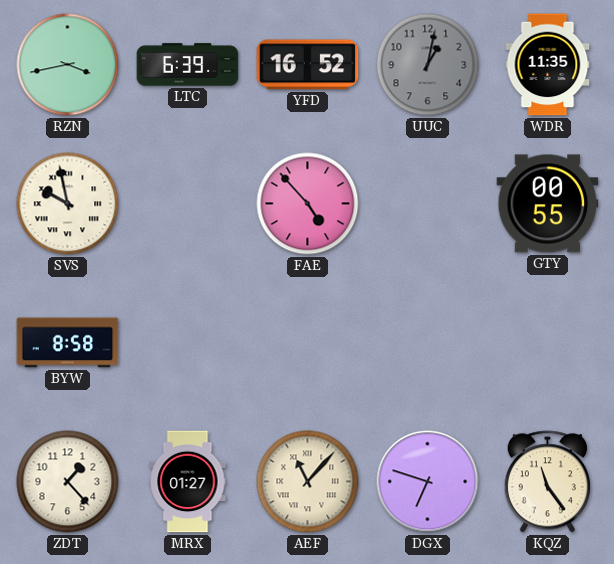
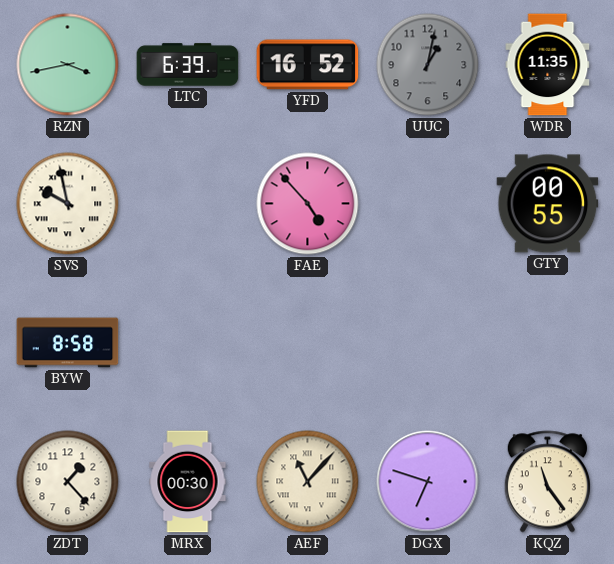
MRX: 01:27 -> 00:30 (188, 482)
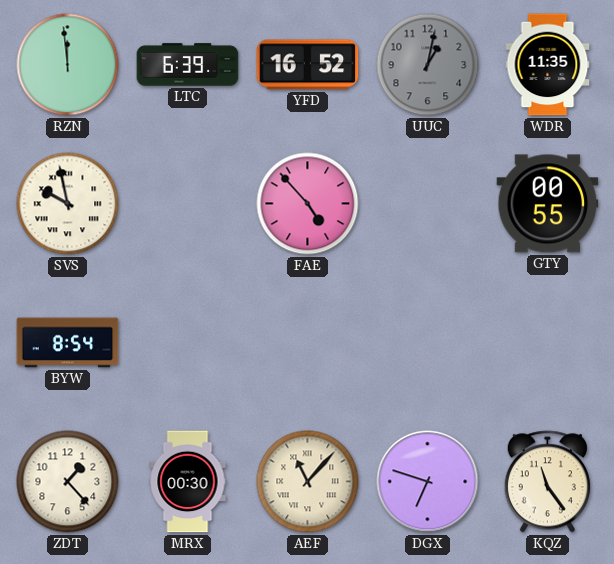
RZN: 3:43 -> 11:59 (68, 65)
BYW: 8:58 -> 8:54 (68, 343)
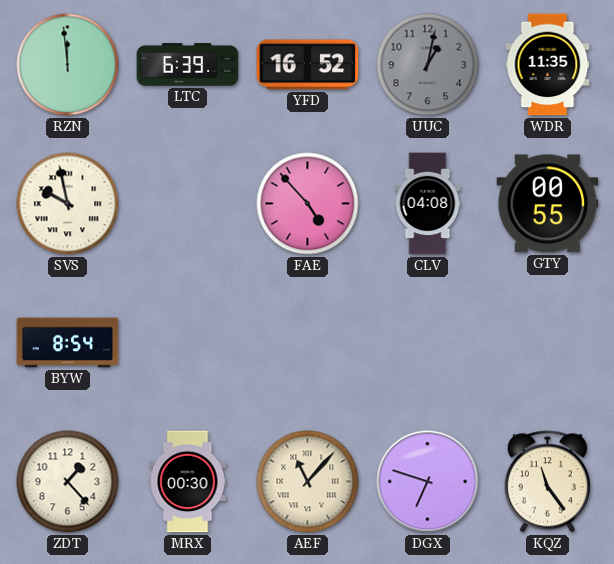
CLV: none -> 04:08 (428, 204)
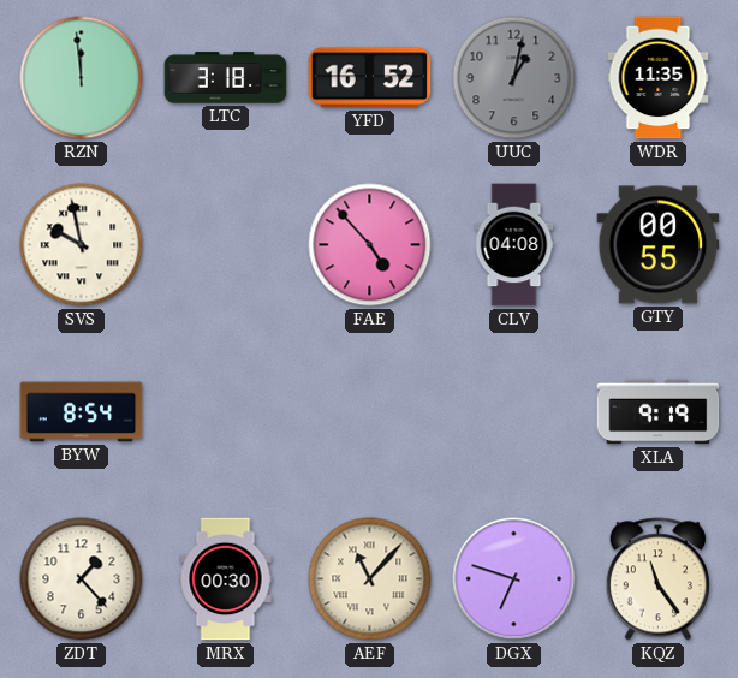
LTC: 6:39 -> 3:18 (226, 78)
XLA: none -> 9:19 (659, 412)
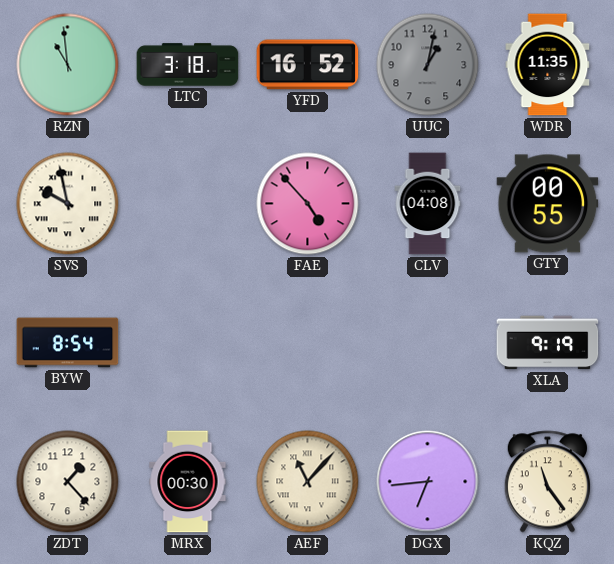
RZN: 11:59 -> 10:59 (68, 65)
DGX: 6:48 -> 6:44 (428, 482)
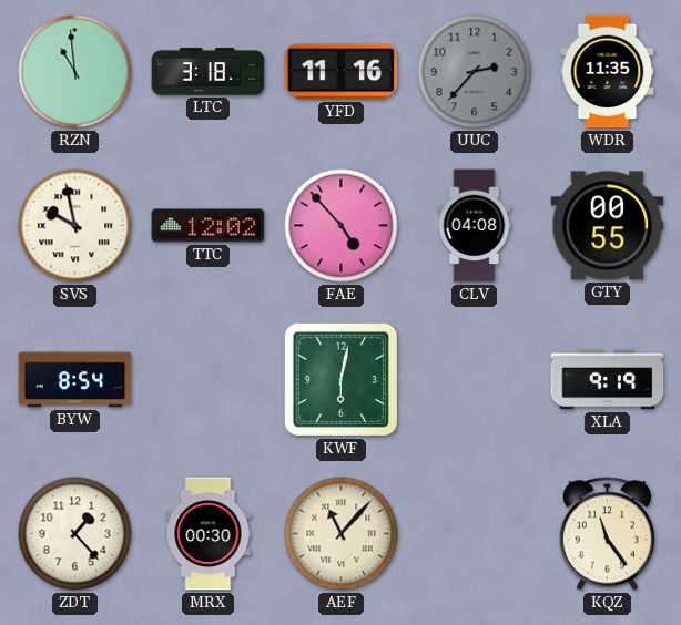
YFD: 16:52 -> 11:16 (342, 72)
UUC: 1:02 -> 2:37 (475, 72)
TTC: none -> 12:02 (209, 226)
KWF: none -> 6:02 (340, 379)
DGX: 6:44 -> none (428, 482)
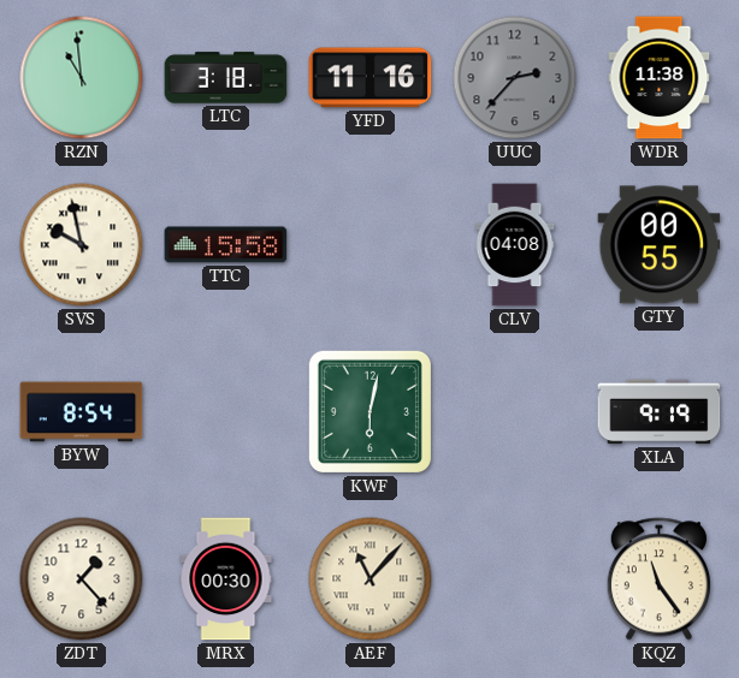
WDR: 11:35 -> 11:38 (660, 78)
TTC: 12:02 -> 15:58 (226, 245)
FAE: 4:53 -> none (342, 226)
